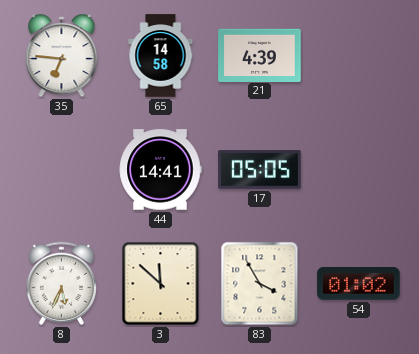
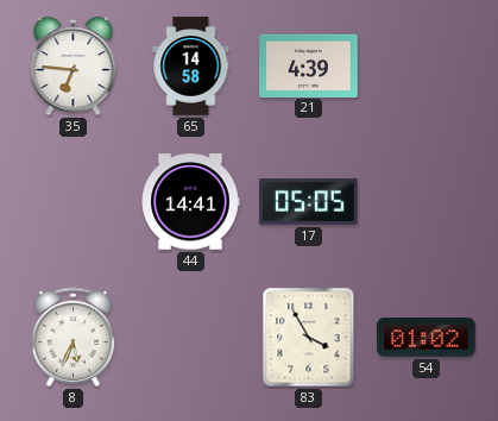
3: 11:52 -> none (161, 284)
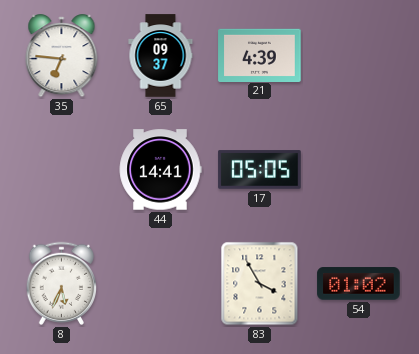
65: 14:58 -> 09:37 (161, 56)
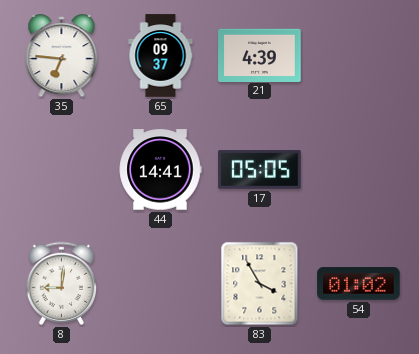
8: 5:34 -> 9:01 (61, 283)
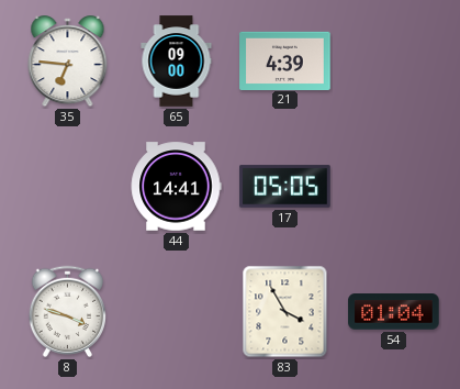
65: 09:37 -> 09:00 (177, 62)
8: 9:01 -> 3:48 (67, 311)
54: 01:02 -> 01:04 (394, 312)
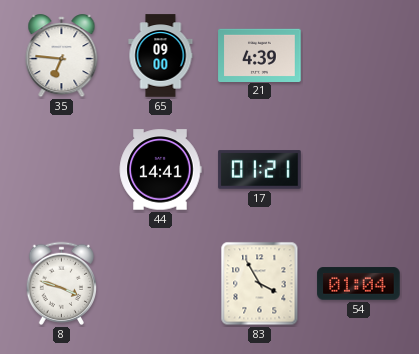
17: 05:05 -> 01:21 (260, 170)
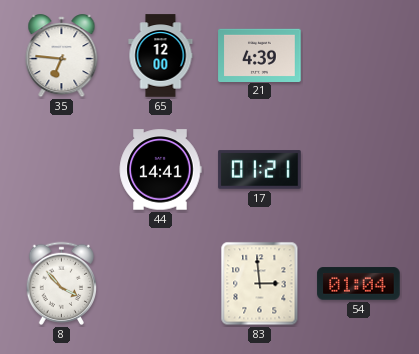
65: 09:00 -> 12:00 (161, 56)
8: 3:48 -> 3:53 (61, 283)
83: 3:55 -> 2:59 (260, 284)
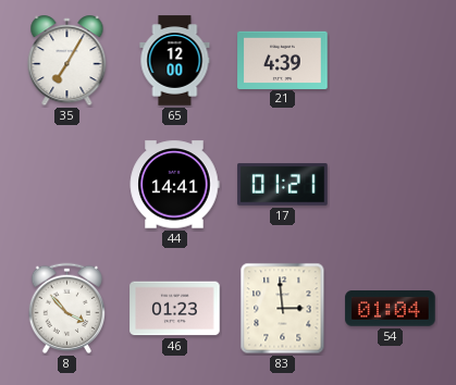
35: 6:46 -> 7:05 (67, 61)
46: none -> 01:23 (175, 309)
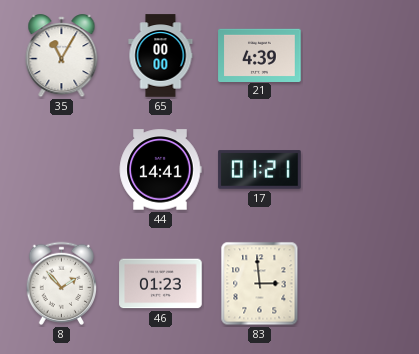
35: 7:05 -> 11:05 (62, 56)
65: 12:00 -> 00:00 (161, 56)
8: 3:53 -> 1:53 (61, 283)
54: 01:04 -> none (391, 309)
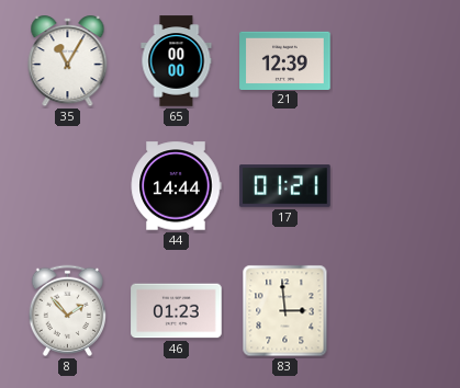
21: 4:39 -> 12:39 (285, 60)
44: 14:41 -> 14:44 (176, 186)
